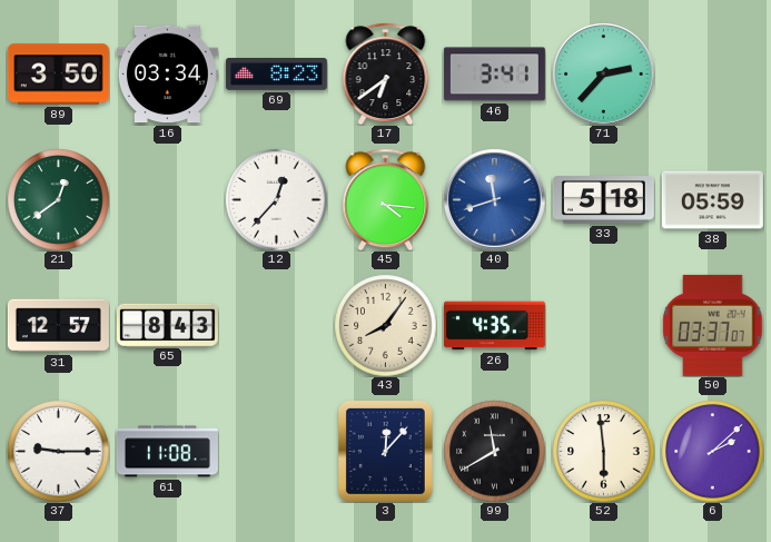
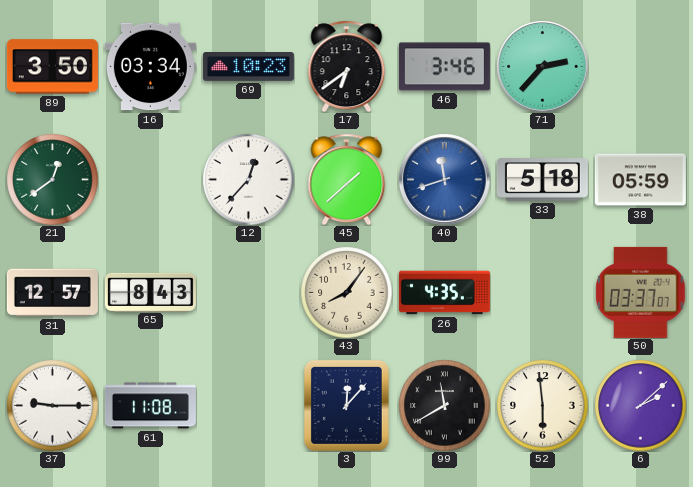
69: 8:23 -> 10:23 (248, 67)
46: 3:41 -> 3:46 (444, 67)
45: 4:16 -> 1:38 (347, 179)
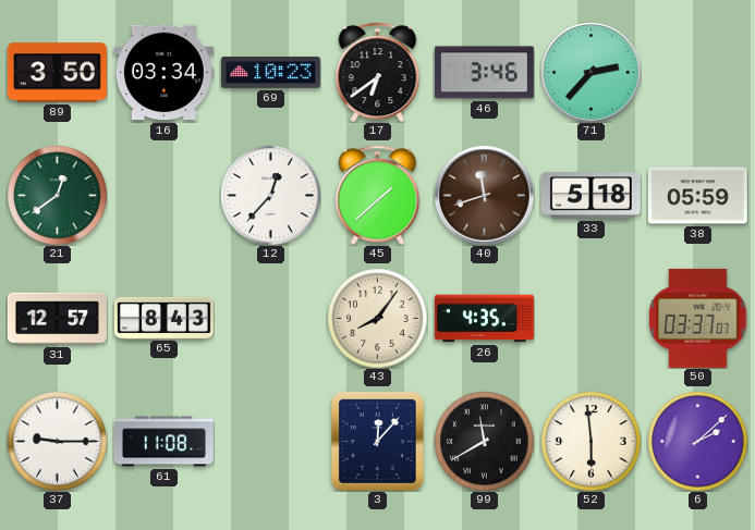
40 dial: blue -> brown (484, 195)
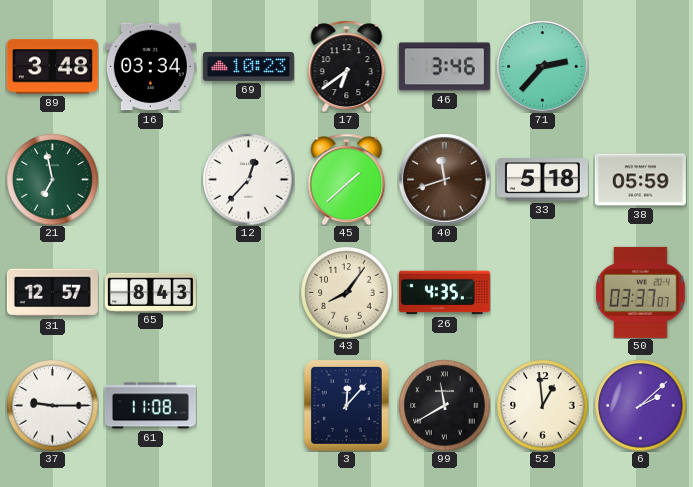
89: 3:50 -> 3:48 (52, 67)
21: 12:39 -> 6:58 (52, 179)
52: 5:59 -> 12:59 (542, 405)
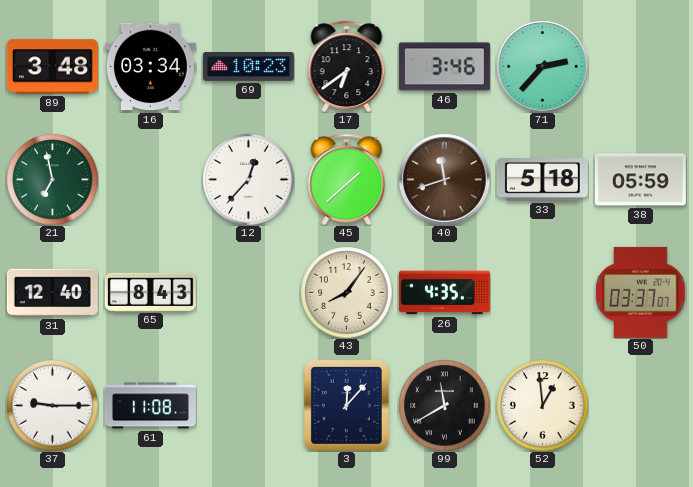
31: 12:57 -> 12:40 (52, 293)
6: 2:08 -> none (640, 405)
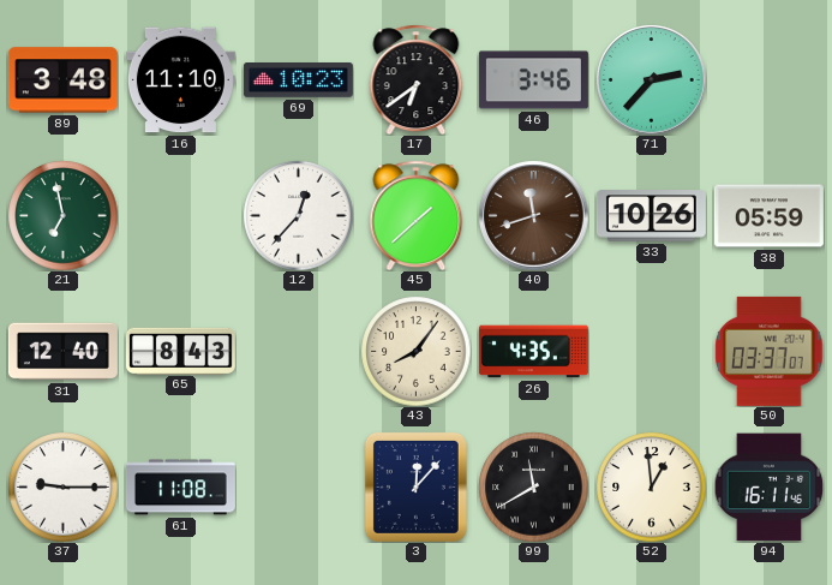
16: 03:34 -> 11:10 (180, 80)
33: 5:18 -> 10:26 (651, 216)
94: none -> 16:11 (768, 488)
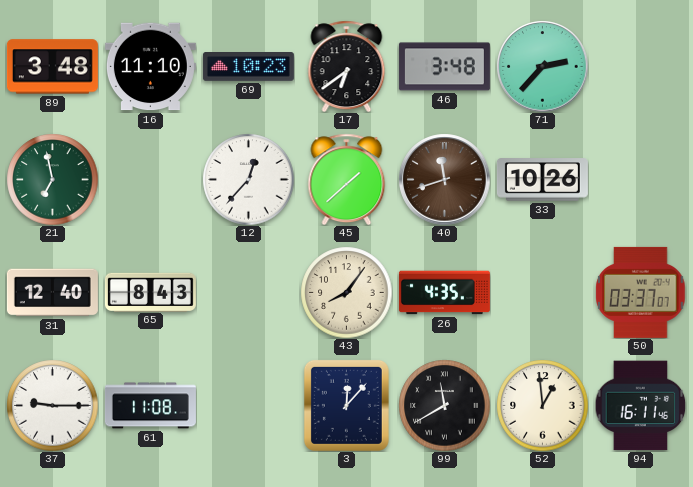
46: 3:46 -> 3:48 (444, 67)
38: 05:59 -> none (768, 216)
